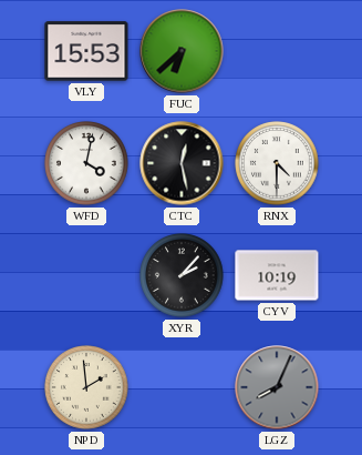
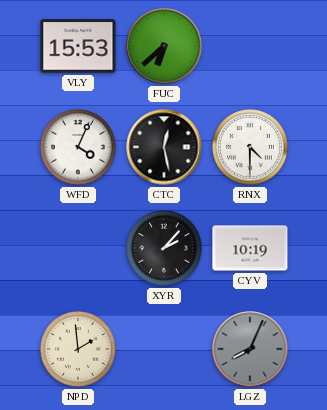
WFD: 4:02 -> 4:04 (78, 147)
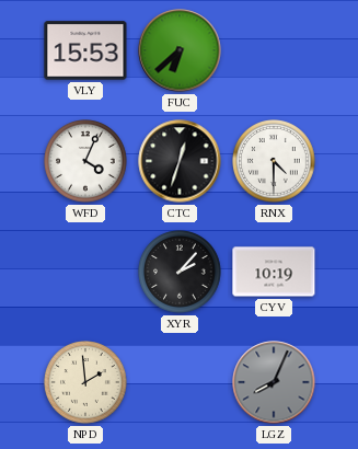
CTC: 12:28 -> 12:33 (180, 161)
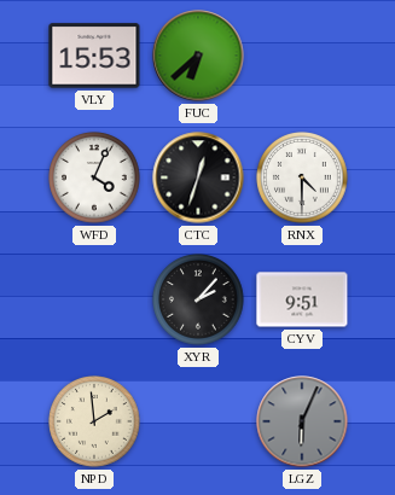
CYV: 10:19 -> 9:51 (302, 299)
LGZ: 8:04 -> 6:04 (302, 421)
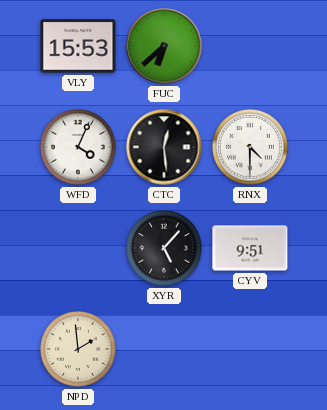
CTC: 12:33 -> 12:29 (164, 147)
XYR: 2:07 -> 5:07 (164, 248)
LGZ: 6:04 -> none (302, 421)
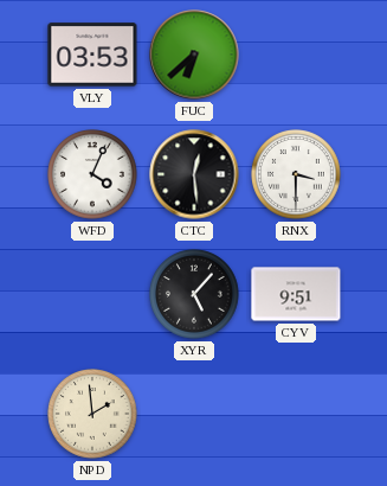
VLY: 15:53 -> 03:53 (92, 55)
RNX: 4:30 -> 3:30 (296, 174)
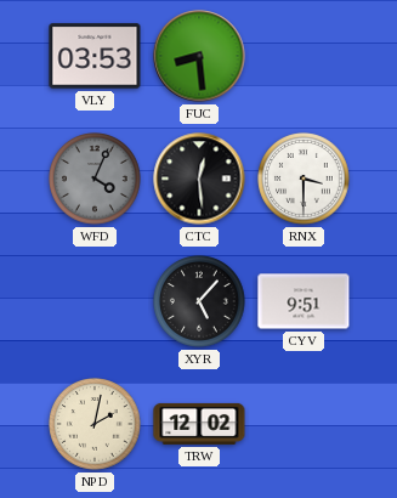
FUC: 6:38 -> 8:29 (199, 56)
WFD dial: white -> grey (95, 179)
NPD: 1:59 -> 2:02 (95, 424)
TRW: none -> 12:02 (199, 424)
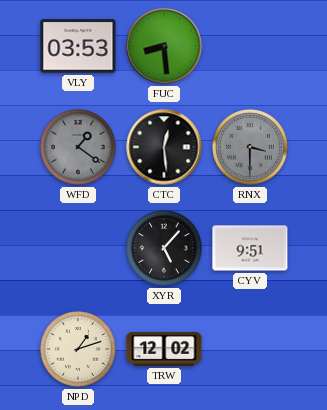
WFD: 4:04 -> 1:21 (78, 147)
RNX dial: white -> grey (250, 147)
NPD: 2:02 -> 1:12 (78, 349)
